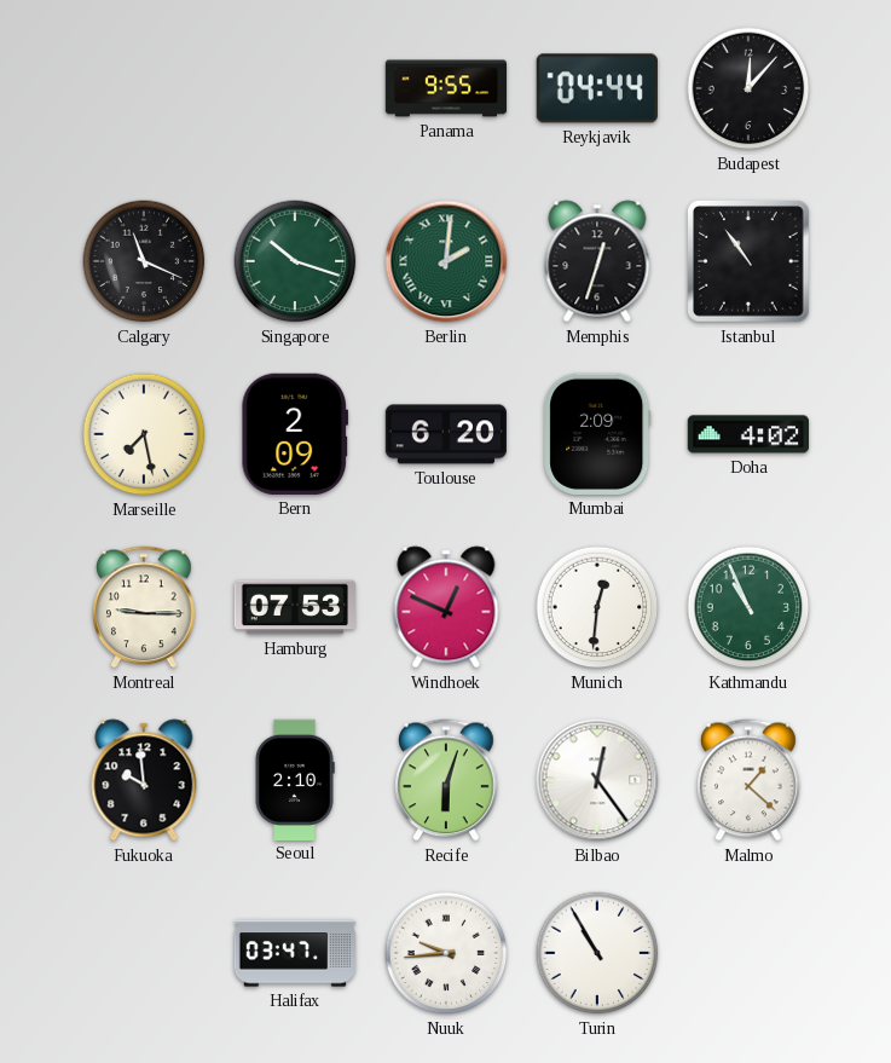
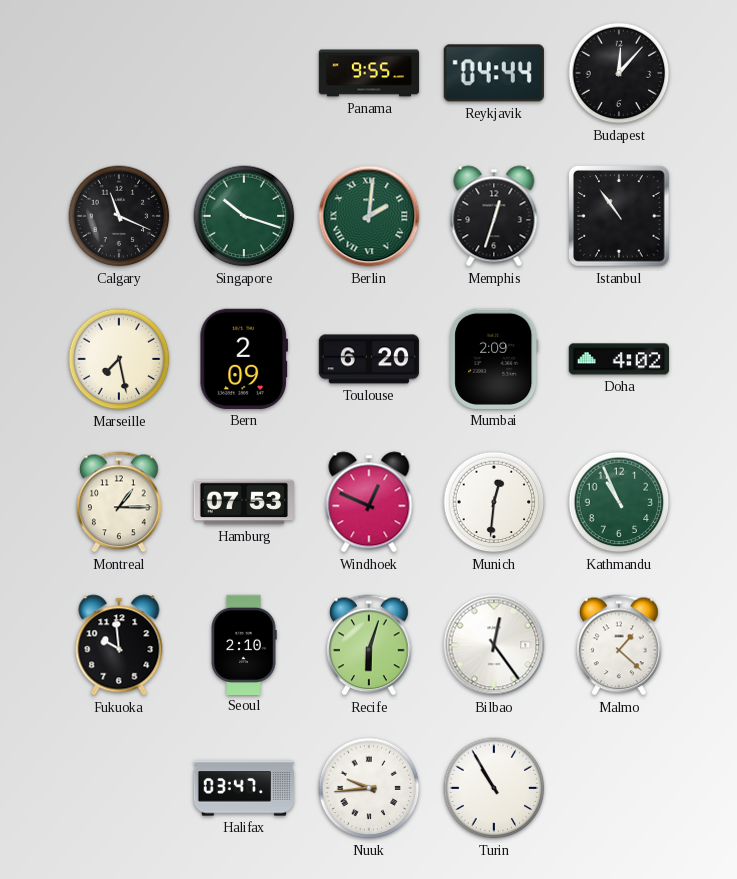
Montreal: 9:15 -> 1:15 (120, 502)
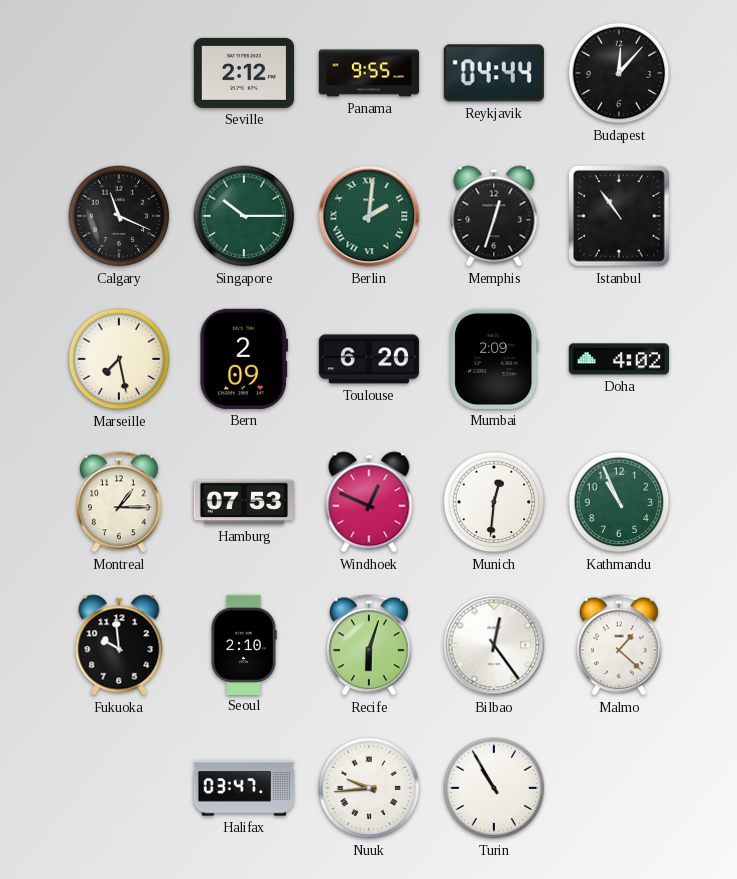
Seville: none -> 2:12 (243, 73)
Singapore: 10:18 -> 10:15 (244, 216)
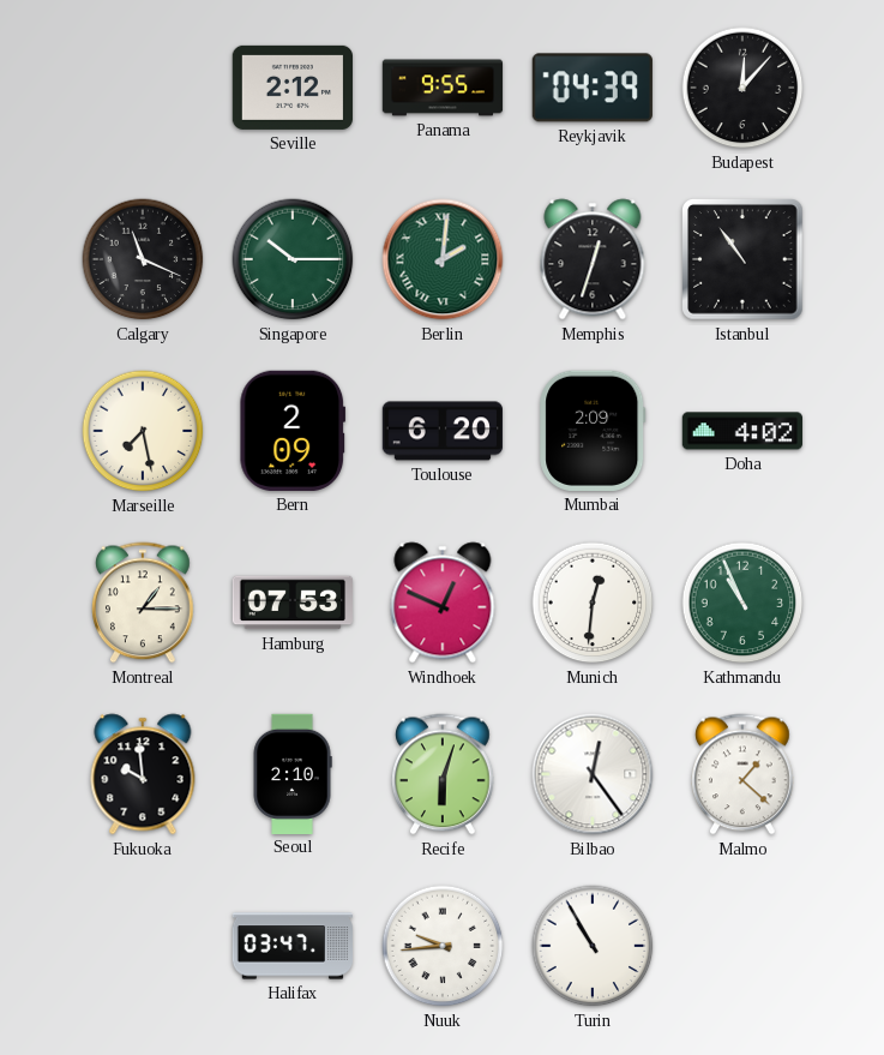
Reykjavik: 04:44 -> 04:39 (593, 88)
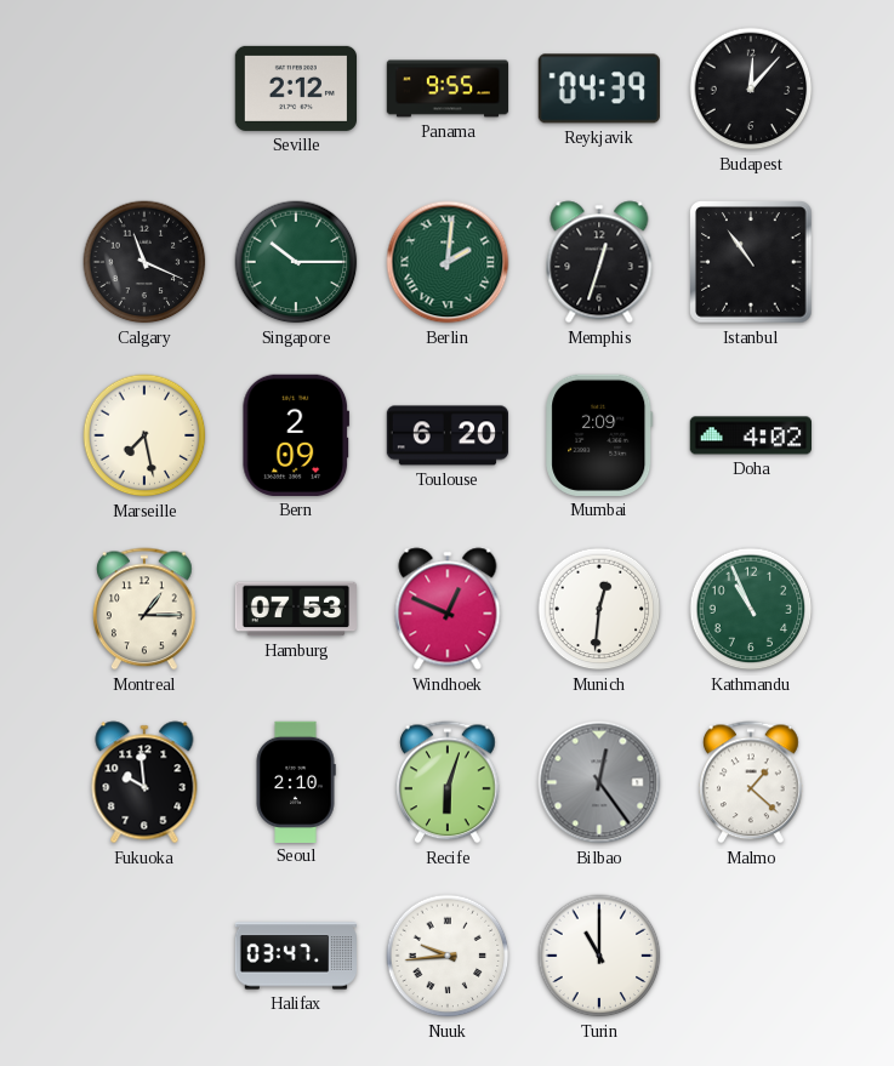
Bilbao dial: white -> grey (599, 782)
Turin: 10:55 -> 11:00 (599, 956)
